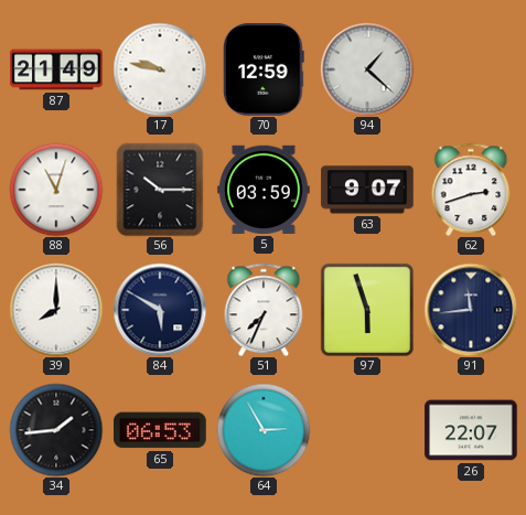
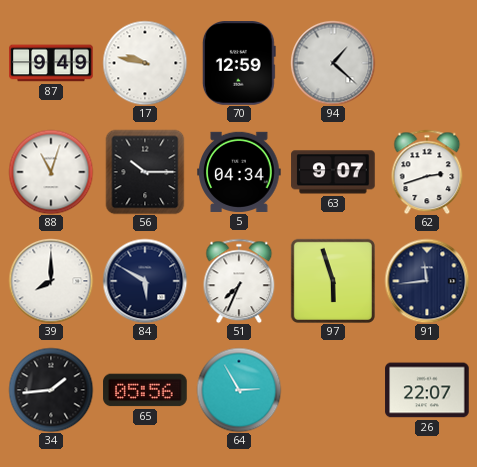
87: 21:49 -> 9:49 (51, 63)
5: 03:59 -> 04:34 (239, 172)
65: 06:53 -> 05:56 (145, 390)
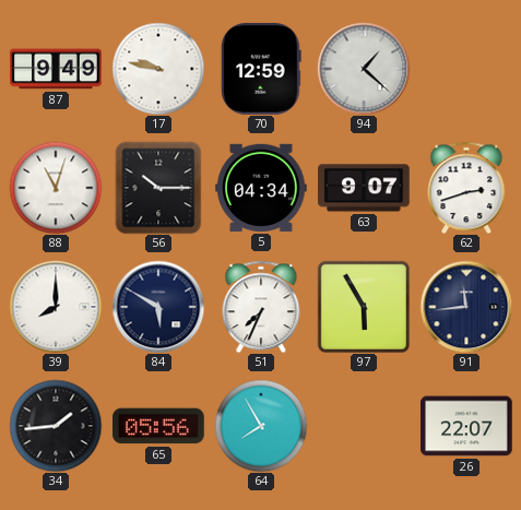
97: 5:57 -> 5:55 (364, 307)
64: 2:55 -> 7:55 (261, 426)
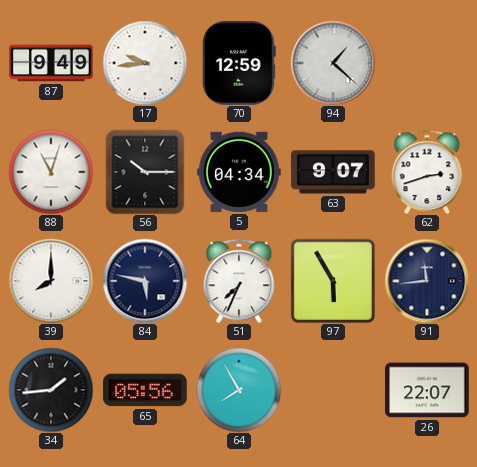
17: 9:47 -> 9:44 (145, 63)
84: 5:50 -> 5:47 (145, 281)
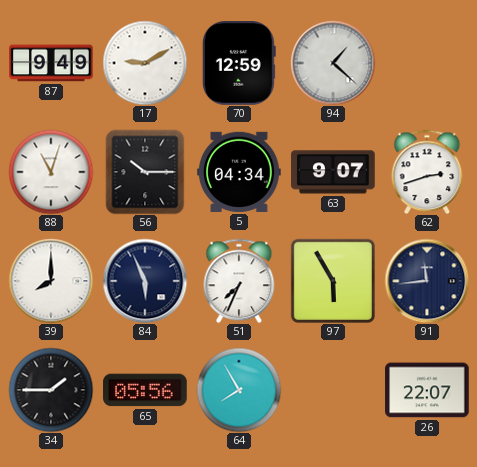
17: 9:44 -> 9:10 (145, 63)
84: 5:47 -> 5:56 (145, 281)
34: 1:44 -> 1:45 (51, 390)
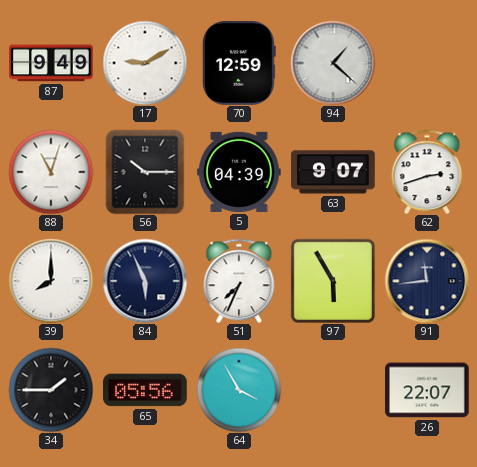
5: 04:34 -> 04:39 (239, 172)
64: 7:55 -> 3:55 (239, 390)
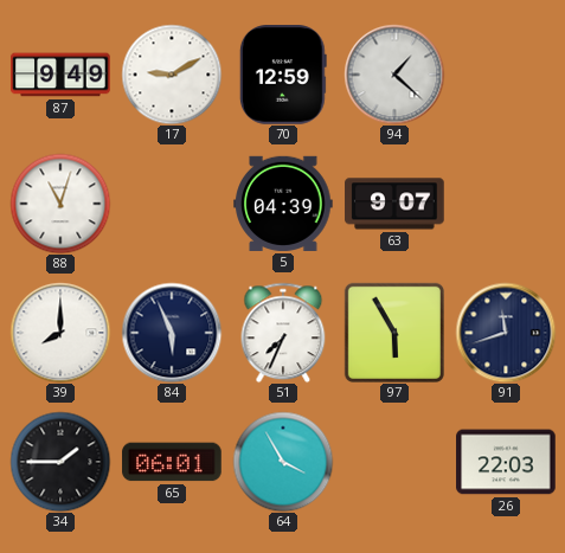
56: 10:15 -> none (145, 172)
62: 2:42 -> none (427, 172)
91: 11:44 -> 11:42 (506, 333)
65: 05:56 -> 06:01 (172, 462)
26: 22:07 -> 22:03 (506, 462)
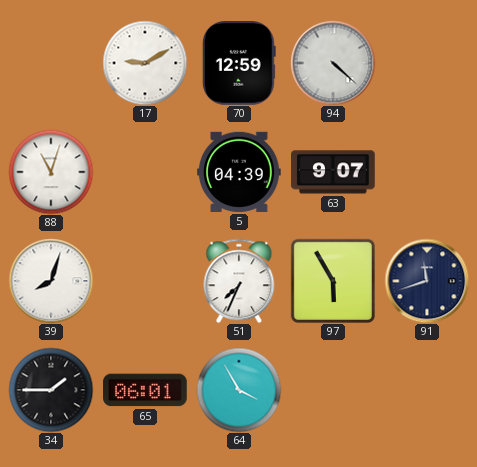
87: 9:49 -> none (60, 75)
94: 1:22 -> 4:22 (333, 63)
39: 8:00 -> 8:03 (51, 281)
84: 5:56 -> none (172, 333)
26: 22:03 -> none (506, 462)
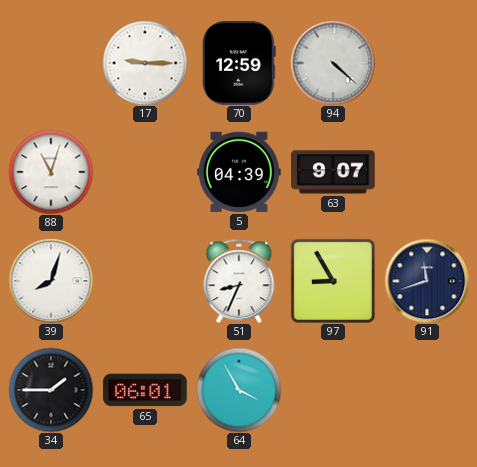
17: 9:10 -> 9:15 (145, 63)
51: 7:34 -> 8:34 (239, 281)
97: 5:55 -> 8:55 (333, 281)
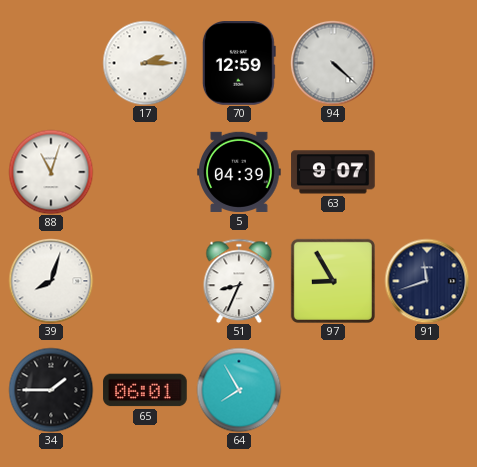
17: 9:15 -> 2:15 (145, 63)
64: 3:55 -> 7:55 (239, 390)
